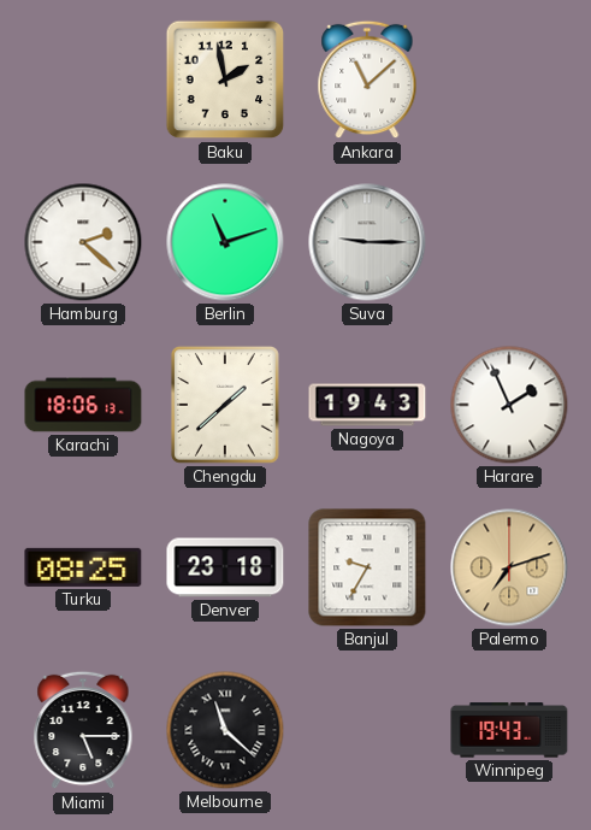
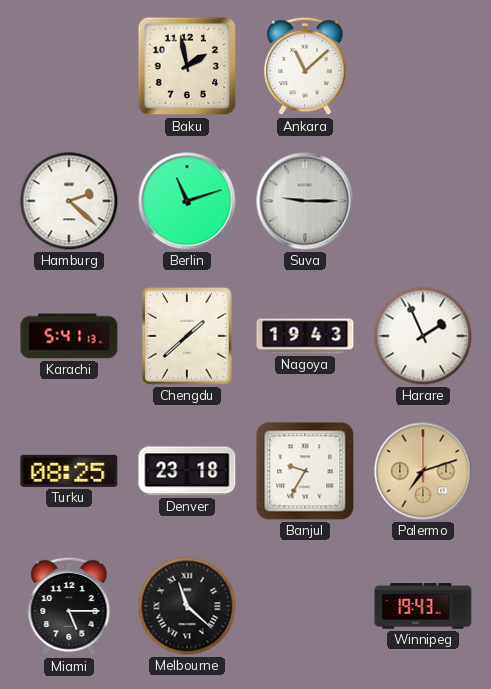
Karachi: 18:06 -> 5:41 (69, 336)
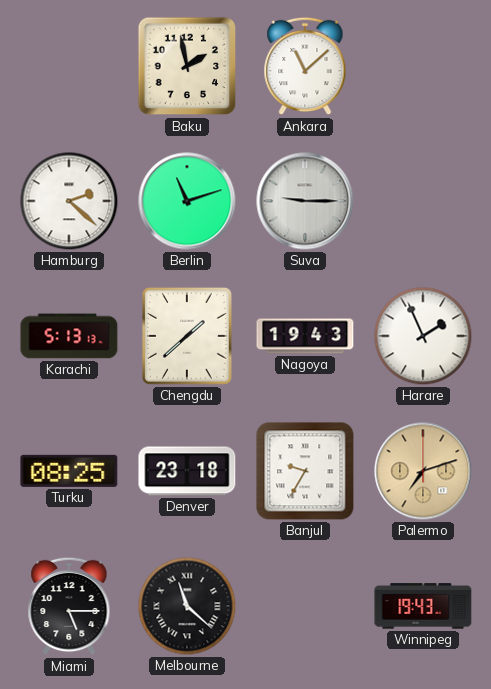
Karachi: 5:41 -> 5:13 (69, 336)
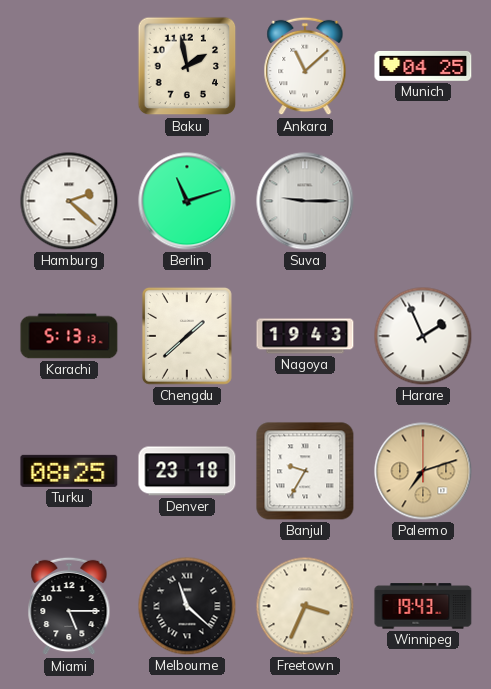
Munich: none -> 04:25 (423, 66)
Freetown: none -> 3:34 (305, 606)
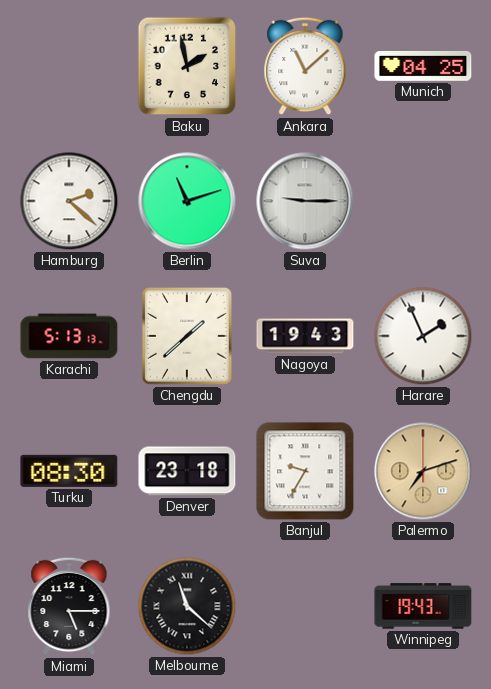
Turku: 08:25 -> 08:30 (69, 471)
Freetown: 3:34 -> none (305, 606)
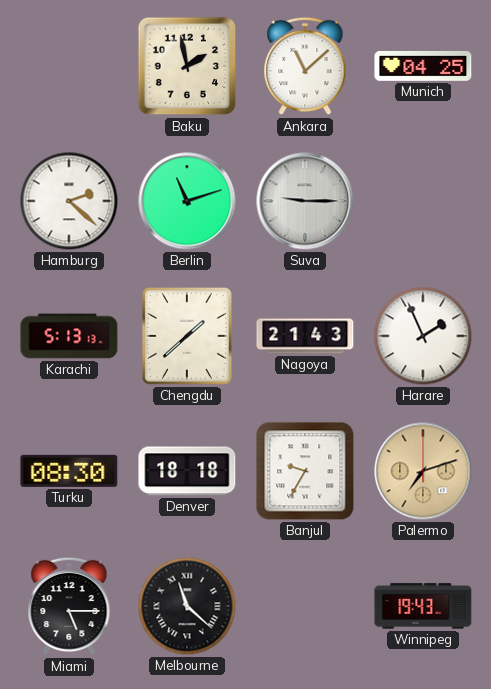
Nagoya: 19:43 -> 21:43 (305, 336)
Denver: 23:18 -> 18:18 (187, 471)
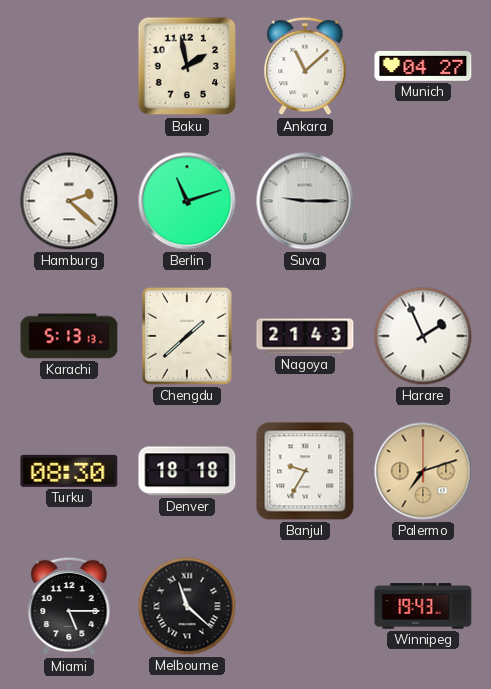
Munich: 04:25 -> 04:27 (423, 66)
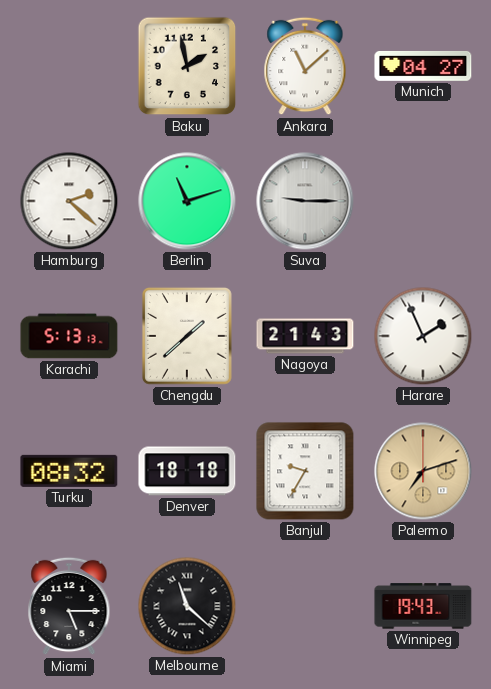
Turku: 08:30 -> 08:32 (69, 471)
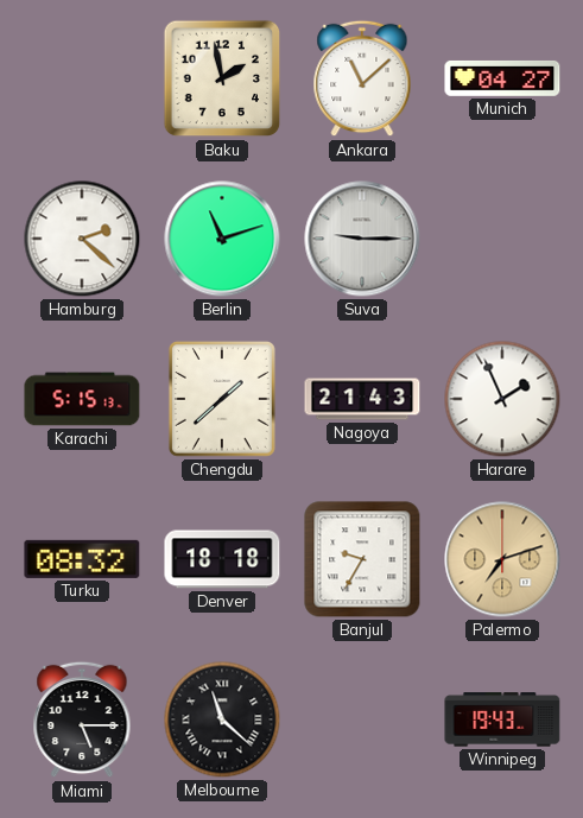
Karachi: 5:13 -> 5:15 (82, 399)
